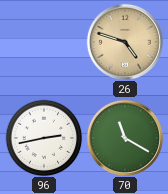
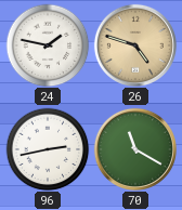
24: none -> 1:47 (48, 45)
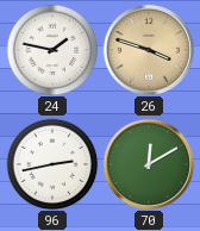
26: 4:48 -> 3:48 (149, 50)
70: 11:20 -> 12:10 (149, 164)
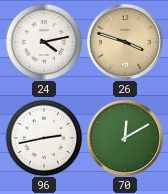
24: 1:47 -> 4:13 (44, 42)
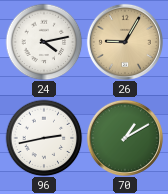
26: 3:48 -> 9:05 (125, 42)
70: 12:10 -> 1:10 (125, 138)
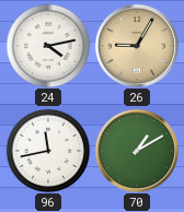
96: 2:43 -> 11:43 (48, 151)
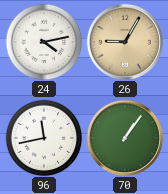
70: 1:10 -> 1:06 (125, 138)
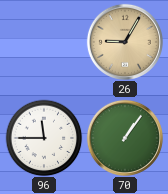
24: 4:13 -> none (44, 42)
96: 11:43 -> 11:45 (44, 138)
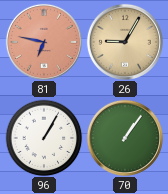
81: none -> 6:47 (44, 42)
96: 11:45 -> 1:05 (44, 138)
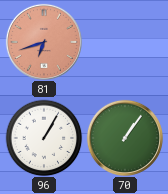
81: 6:47 -> 6:42 (44, 42)
26: 9:05 -> none (125, 42)
